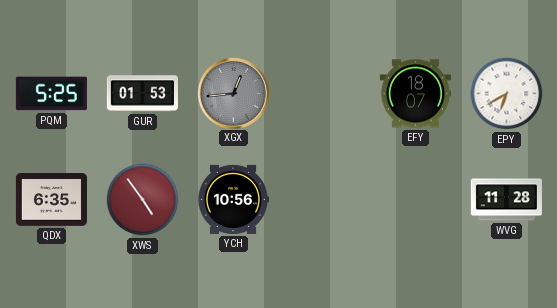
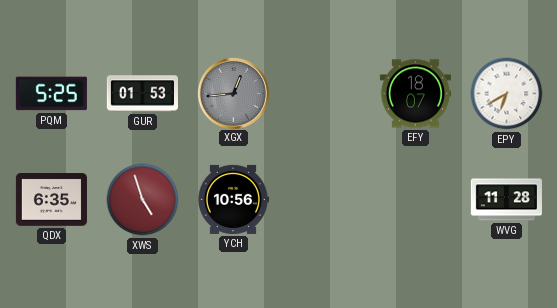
XWS: 4:54 -> 4:57 (143, 200)
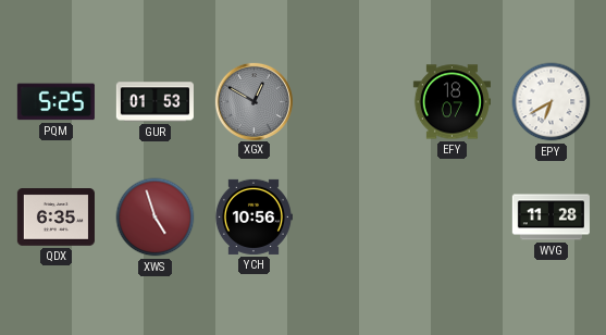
XGX: 12:44 -> 12:50 (253, 101)
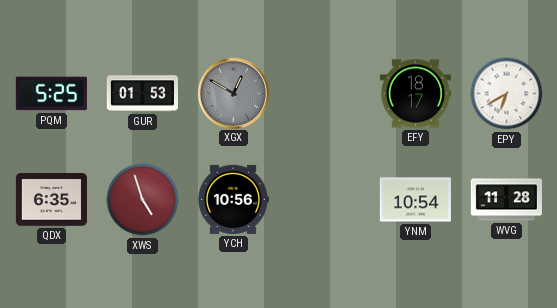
EFY: 18:07 -> 18:17 (415, 94)
YNM: none -> 10:54 (415, 200)
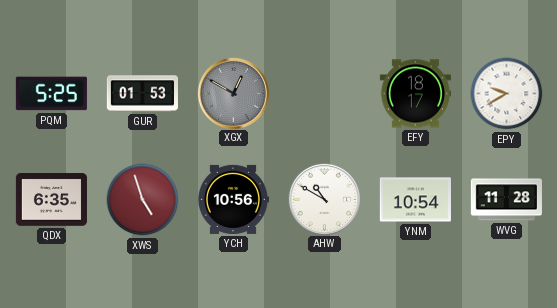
EPY: 6:40 -> 9:40 (507, 94)
AHW: none -> 10:50 (324, 199)
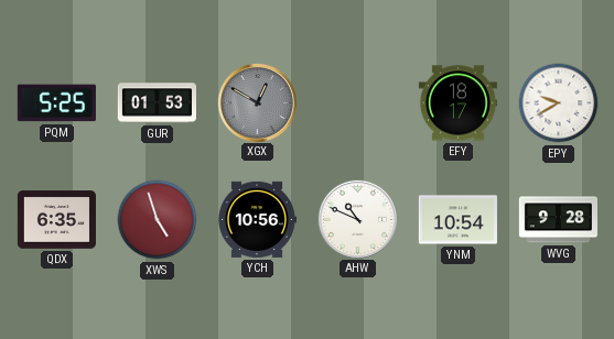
AHW: 10:50 -> 10:49 (357, 219)
WVG: 11:28 -> 9:28 (558, 220)
